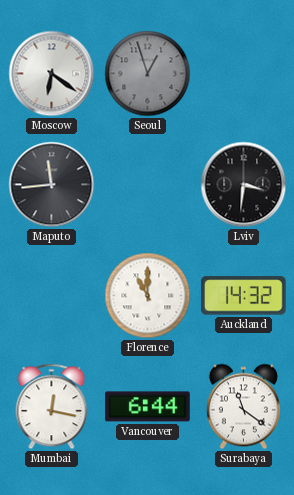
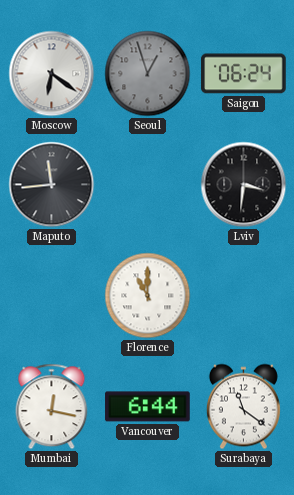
Saigon: none -> 06:24 (244, 74)
Auckland: 14:32 -> none (244, 296)
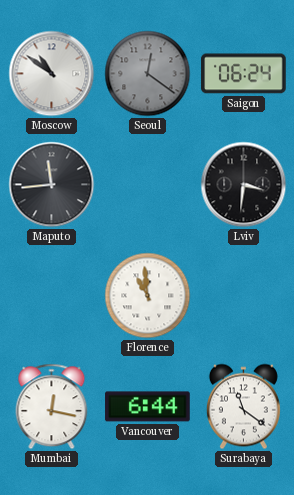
Moscow: 6:21 -> 10:51 (52, 74)
Seoul: 12:57 -> 12:21 (148, 74)
Florence: 11:00 -> 10:59 (148, 296)
